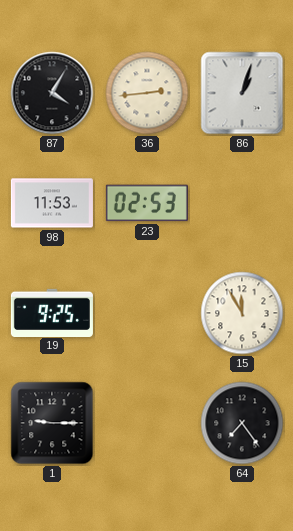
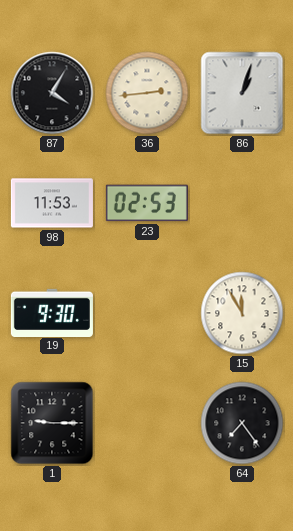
19: 9:25 -> 9:30 (52, 312)
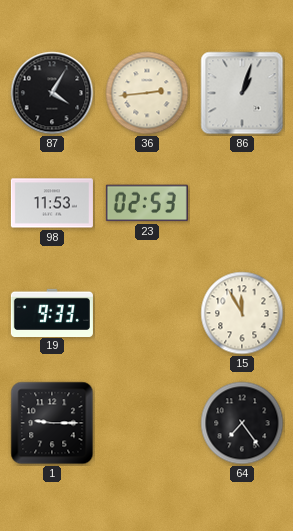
19: 9:30 -> 9:33 (52, 312)
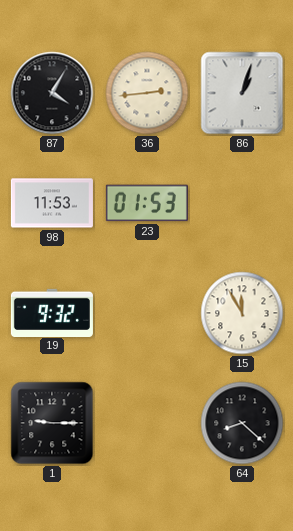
23: 02:53 -> 01:53 (147, 203)
19: 9:33 -> 9:32 (52, 312)
64: 7:24 -> 8:22 (242, 423)
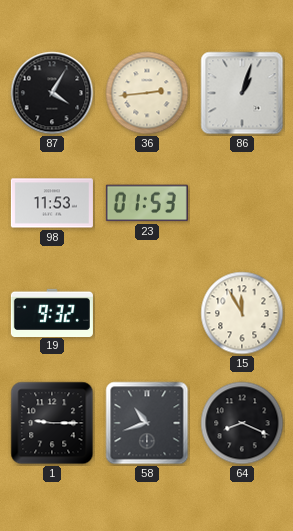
58: none -> 10:42 (147, 423)
64: 8:22 -> 8:19 (242, 423)
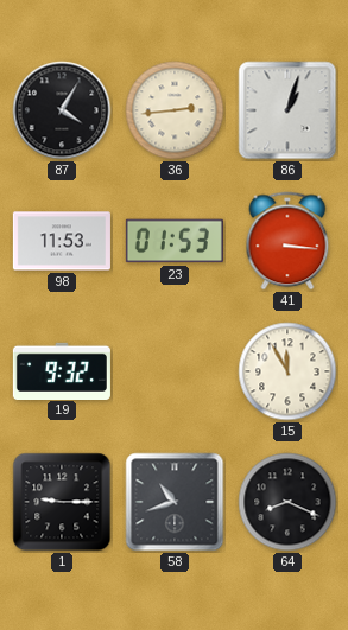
41: none -> 3:16 (287, 241)
